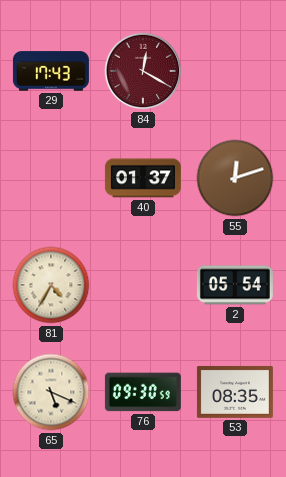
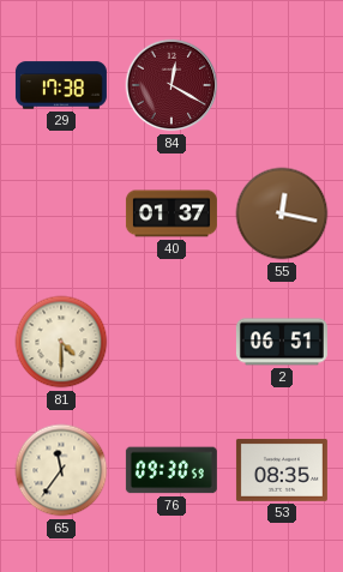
29: 17:43 -> 17:38 (61, 85)
55: 12:12 -> 12:17 (282, 213)
81: 4:35 -> 4:30 (61, 342)
2: 05:54 -> 06:51 (282, 342)
65: 5:19 -> 11:36 (61, 470)
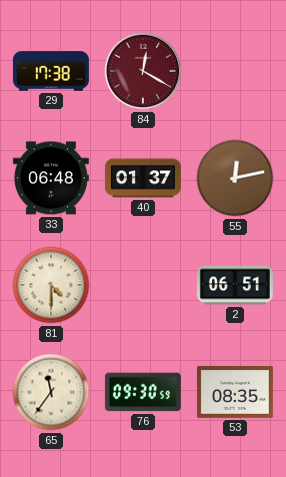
33: none -> 06:48 (51, 178)
55: 12:17 -> 12:13 (235, 178)
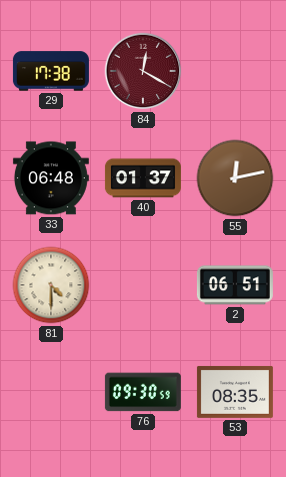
65: 11:36 -> none (51, 392)
